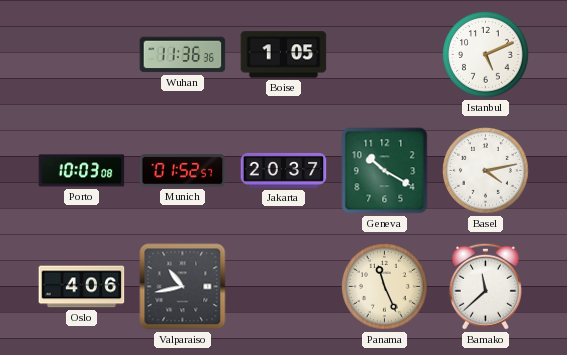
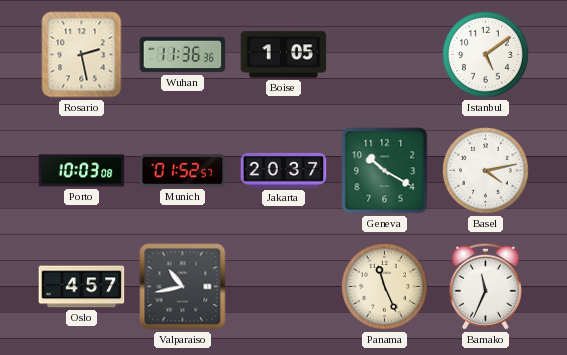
Rosario: none -> 2:28 (82, 55)
Istanbul: 5:11 -> 5:09 (486, 55)
Oslo: 4:06 -> 4:57 (82, 287)
Bamako: 11:38 -> 11:34 (485, 286)
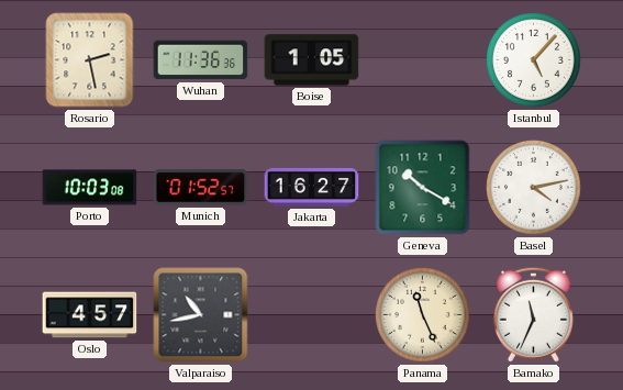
Istanbul: 5:09 -> 5:07 (534, 60)
Jakarta: 20:37 -> 16:27 (312, 187)
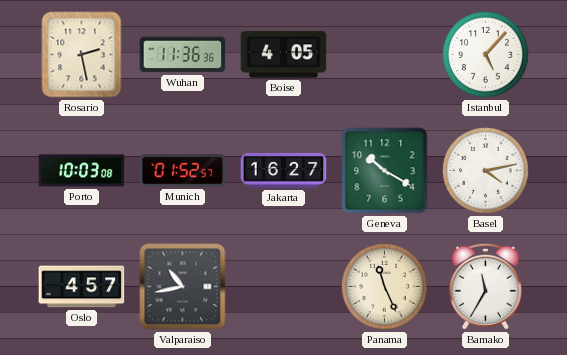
Boise: 1:05 -> 4:05 (284, 55)
Bamako: 11:34 -> 11:35 (485, 286)
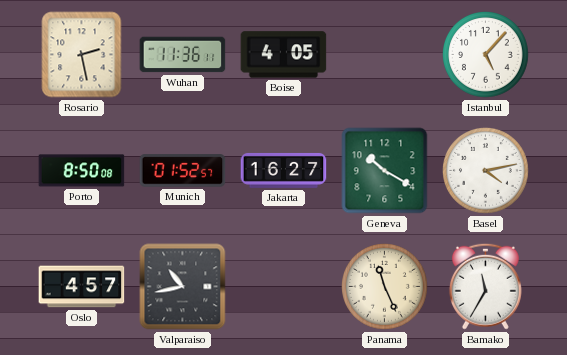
Wuhan: 11:36:36 -> 11:36:11 (183, 55)
Porto: 10:03 -> 8:50 (82, 171)
